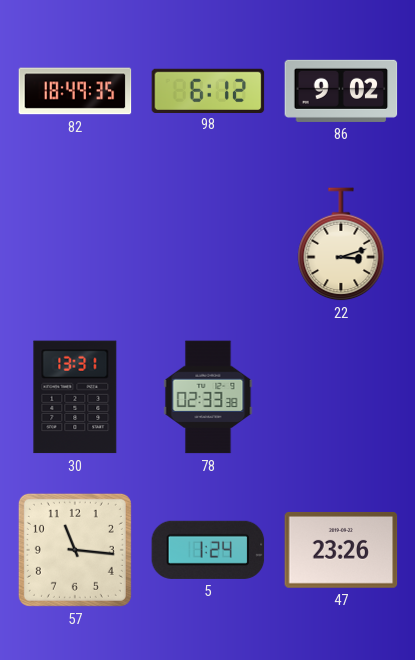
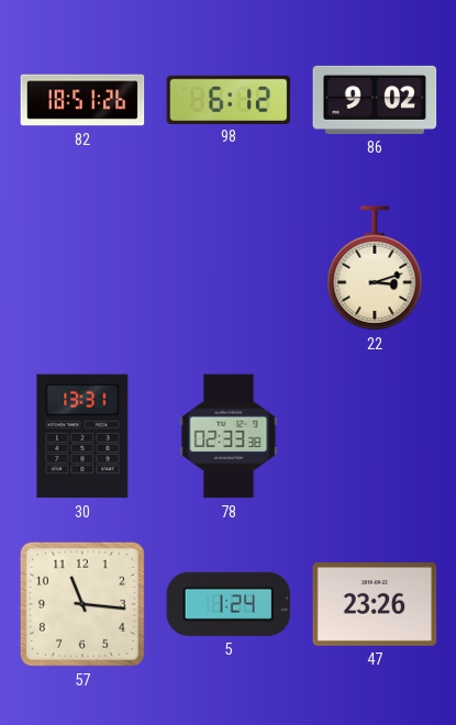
82: 18:49 -> 18:51 (82, 100)
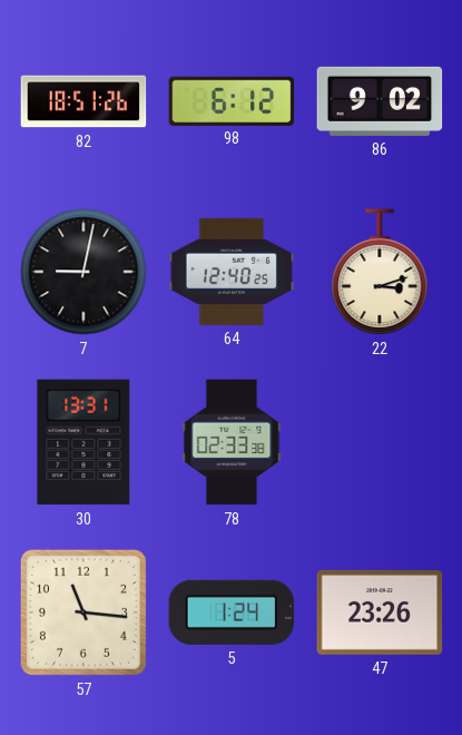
7: none -> 9:02 (83, 272)
64: none -> 12:40 (232, 272)
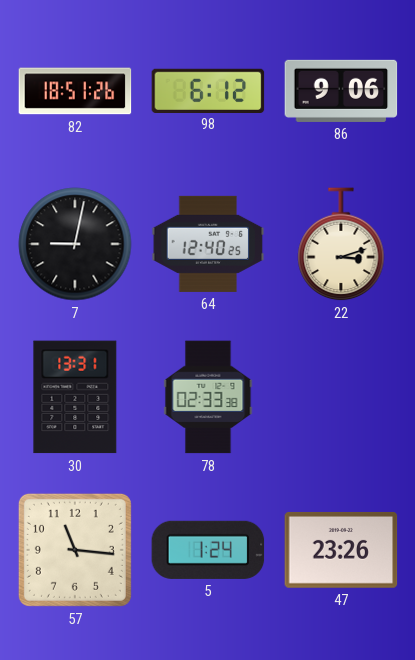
86: 9:02 -> 9:06 (341, 91)
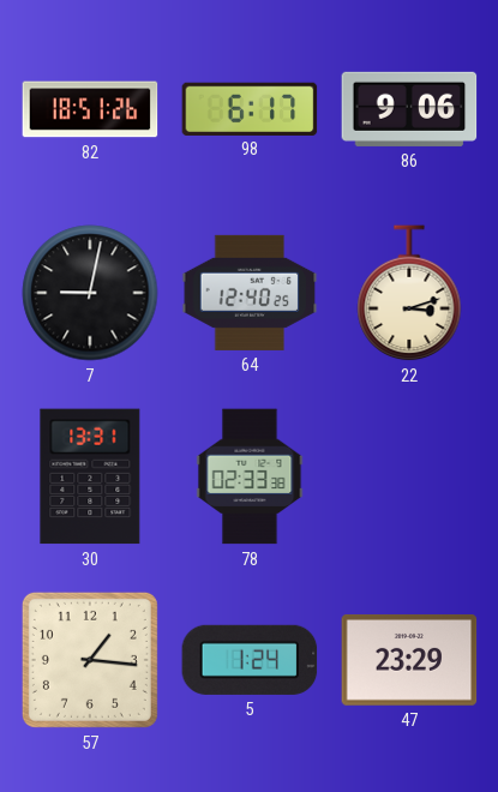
98: 6:12 -> 6:17 (250, 108)
57: 11:16 -> 1:16 (90, 660)
47: 23:26 -> 23:29 (409, 660)
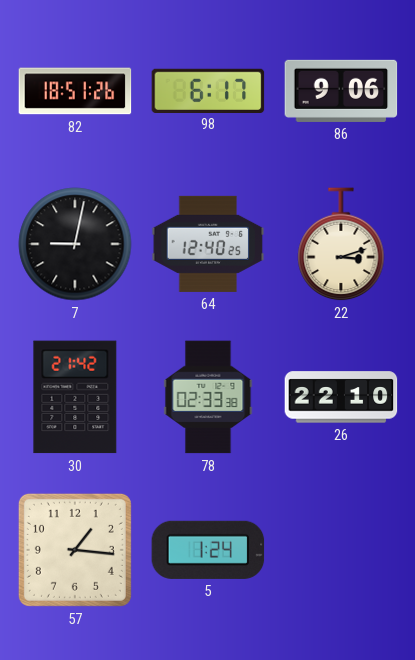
30: 13:31 -> 21:42 (75, 397)
26: none -> 22:10 (341, 397)
47: 23:29 -> none (409, 660)
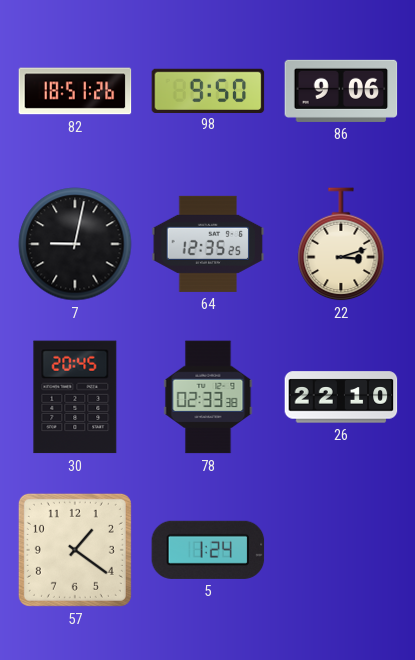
98: 6:17 -> 9:50 (208, 90)
64: 12:40 -> 12:35 (208, 244)
30: 21:42 -> 20:45 (75, 397)
57: 1:16 -> 1:21 (75, 550)
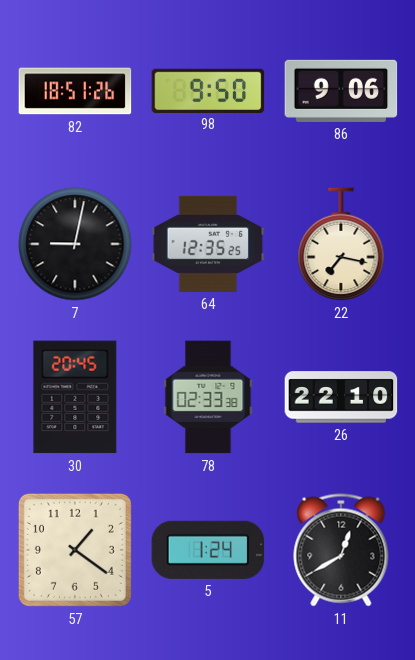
22: 3:12 -> 7:17 (341, 245)
11: none -> 12:40 (341, 550)
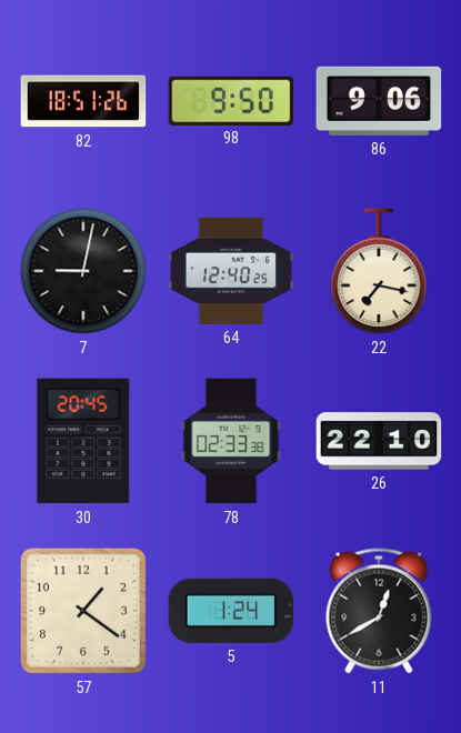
64: 12:35 -> 12:40 (231, 271)
